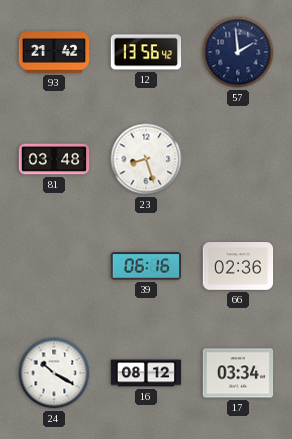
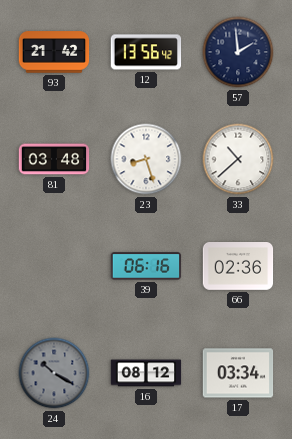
33: none -> 10:38 (238, 159)
24 dial: white -> grey (54, 373)
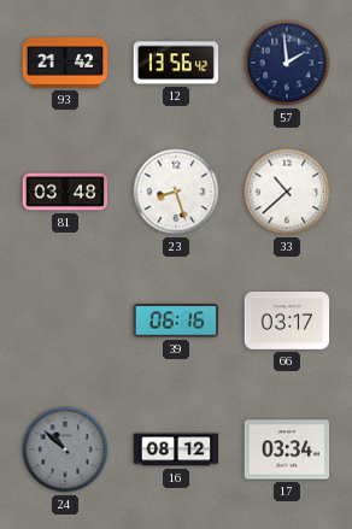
66: 02:36 -> 03:17 (287, 322)
24: 10:20 -> 10:52 (65, 449)
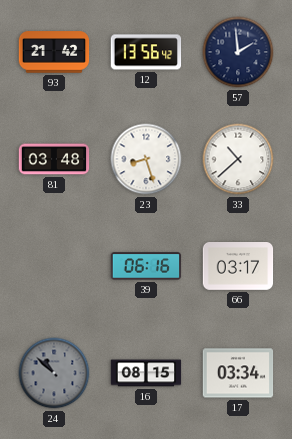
16: 08:12 -> 08:15 (146, 373)
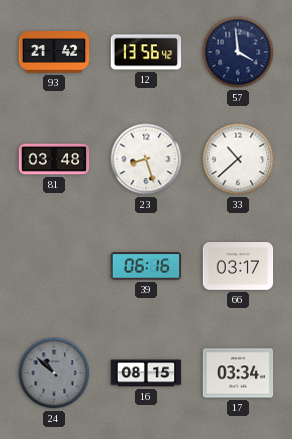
57: 1:59 -> 3:59 (238, 52)
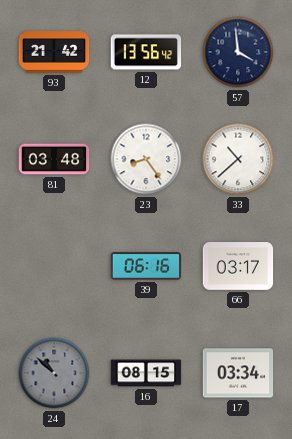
23: 8:27 -> 8:24 (146, 159)
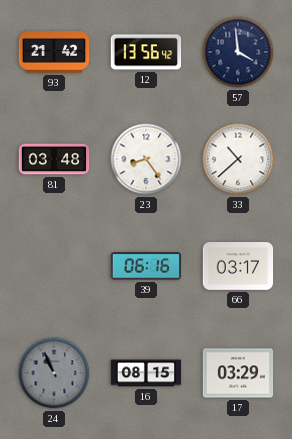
24: 10:52 -> 10:56 (54, 373)
17: 03:34 -> 03:29 (238, 373)
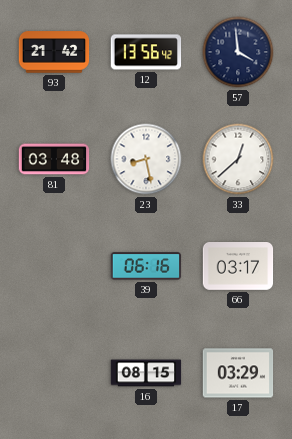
23: 8:24 -> 8:28 (146, 159)
33: 10:38 -> 12:38 (238, 159)
24: 10:56 -> none (54, 373)
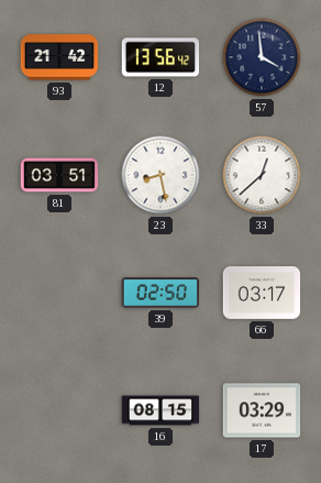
81: 03:48 -> 03:51 (59, 175)
39: 06:16 -> 02:50 (160, 293)
